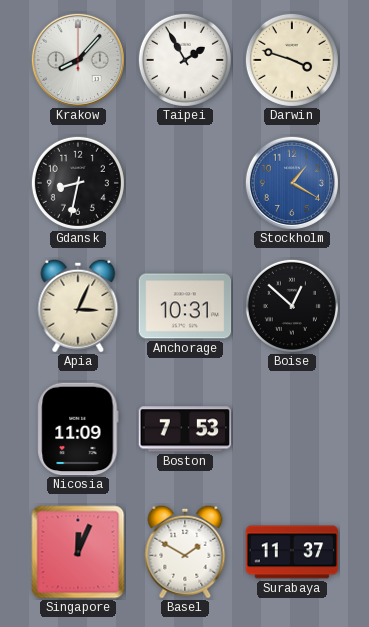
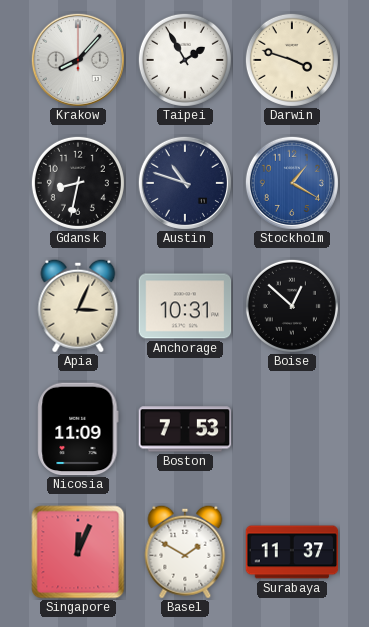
Austin: none -> 10:48 (185, 183)
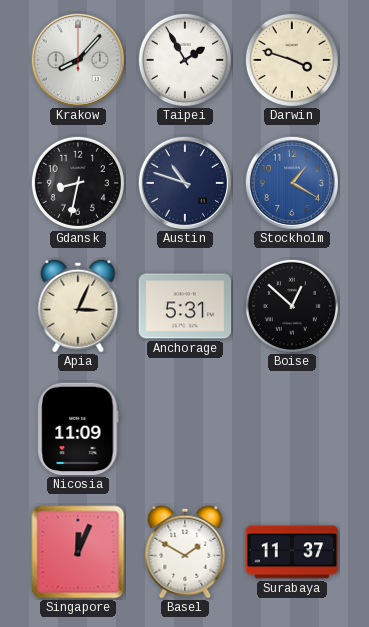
Anchorage: 10:31 -> 5:31 (185, 306)
Boston: 7:53 -> none (185, 429)
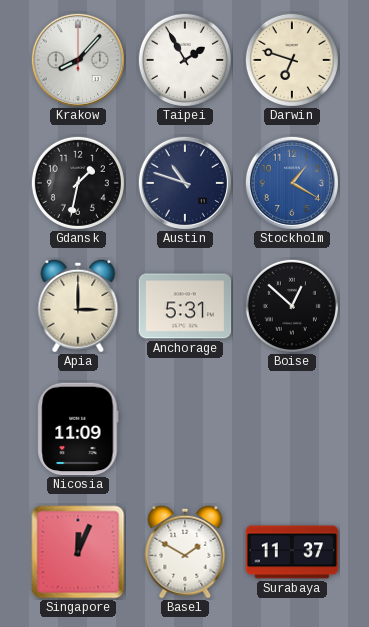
Darwin: 3:48 -> 6:48 (292, 60)
Gdansk: 8:32 -> 1:32 (78, 183)
Apia: 3:04 -> 3:00 (78, 306)
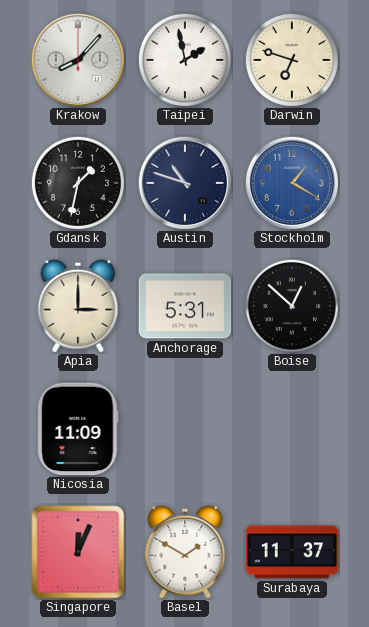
Taipei: 1:55 -> 1:58 (185, 60)
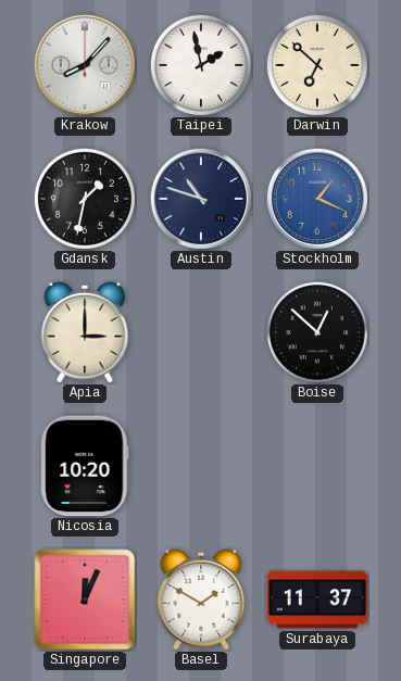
Darwin: 6:48 -> 6:52 (317, 65)
Stockholm: 1:20 -> 1:19 (317, 199)
Anchorage: 5:31 -> none (185, 306)
Nicosia: 11:09 -> 10:20 (85, 466)
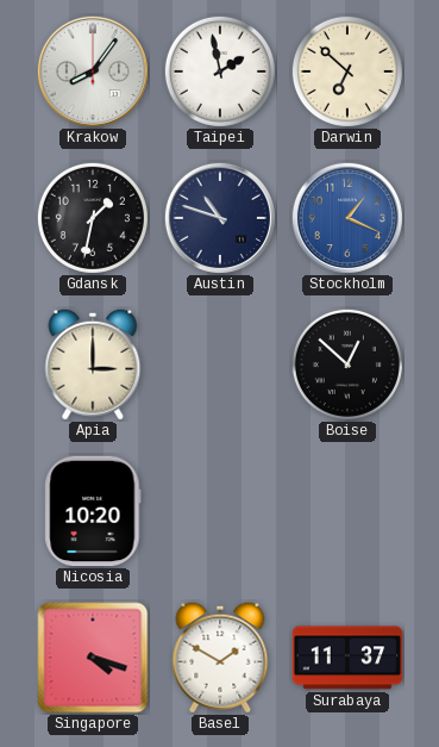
Krakow: 8:07 -> 8:06 (93, 71)
Singapore: 12:04 -> 4:18 (93, 658)
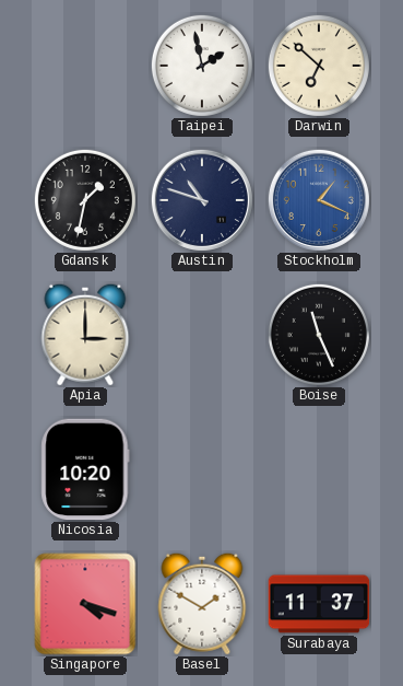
Krakow: 8:06 -> none (93, 71)
Boise: 12:52 -> 11:26 (319, 335)
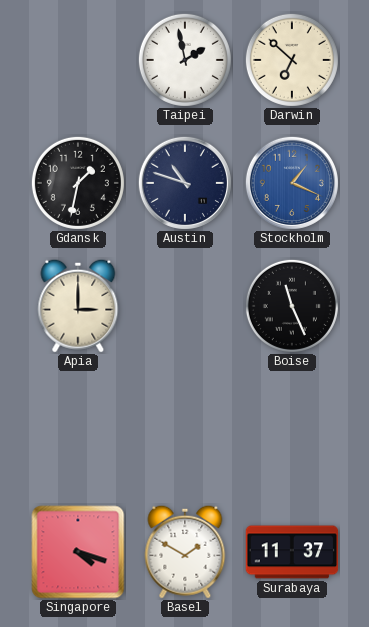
Nicosia: 10:20 -> none (85, 469)
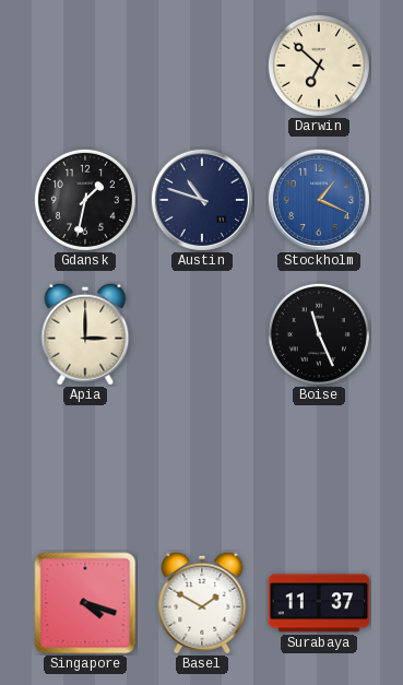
Taipei: 1:58 -> none (185, 60)
